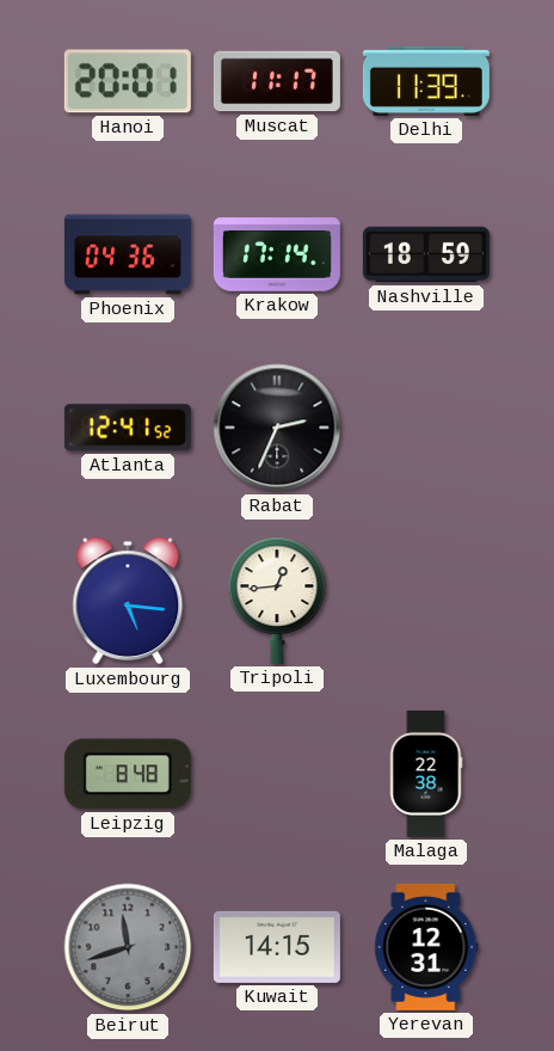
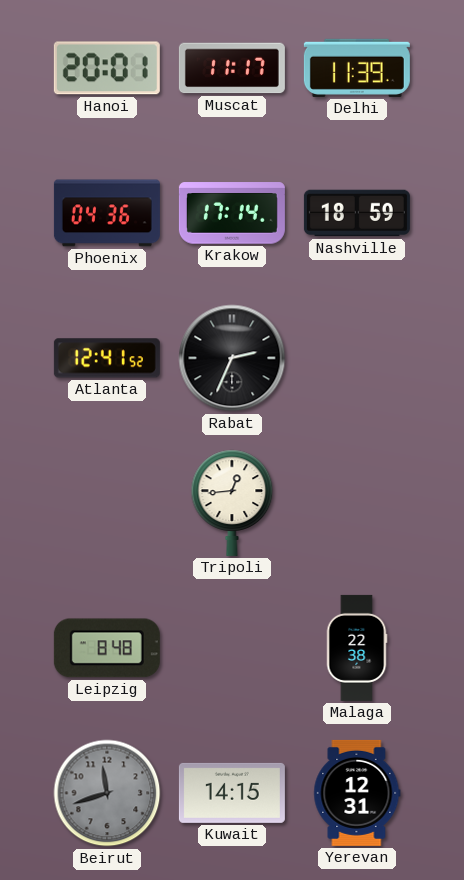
Luxembourg: 5:16 -> none (128, 601)
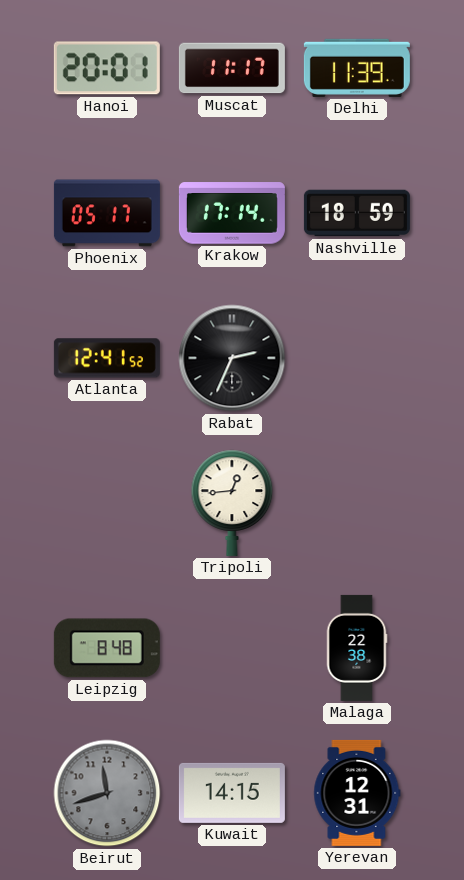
Phoenix: 04:36 -> 05:17 (107, 213)
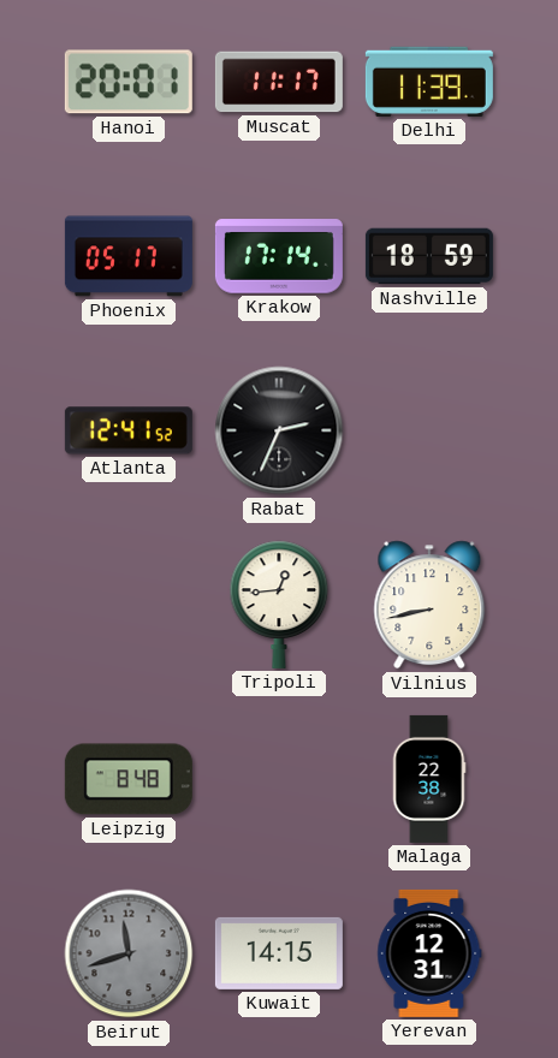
Vilnius: none -> 8:43 (429, 605)
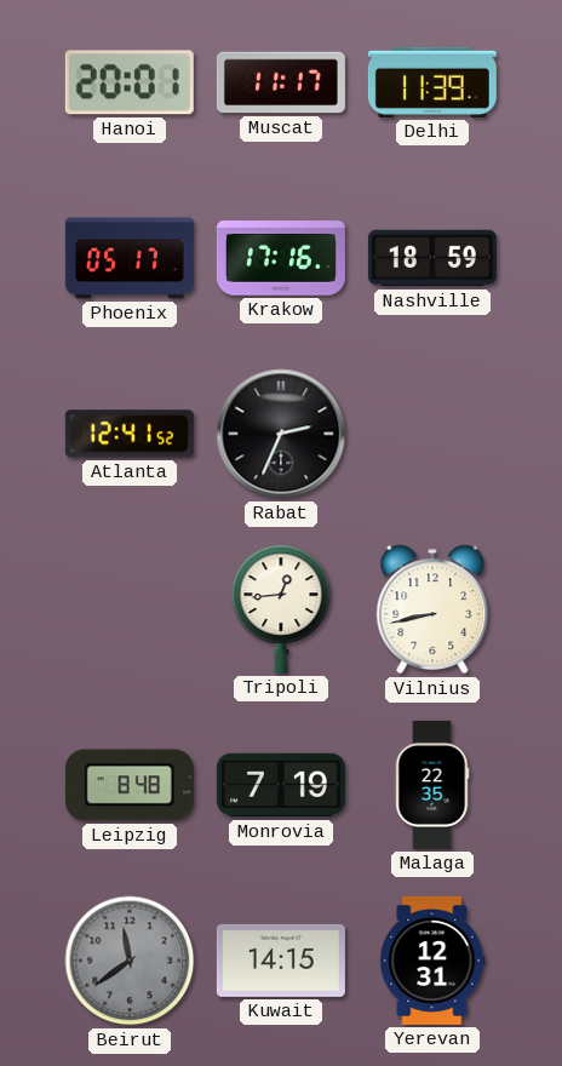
Krakow: 17:14 -> 17:16 (281, 258)
Monrovia: none -> 7:19 (281, 785)
Malaga: 22:38 -> 22:35 (432, 785)
Beirut: 11:42 -> 11:39 (130, 961)
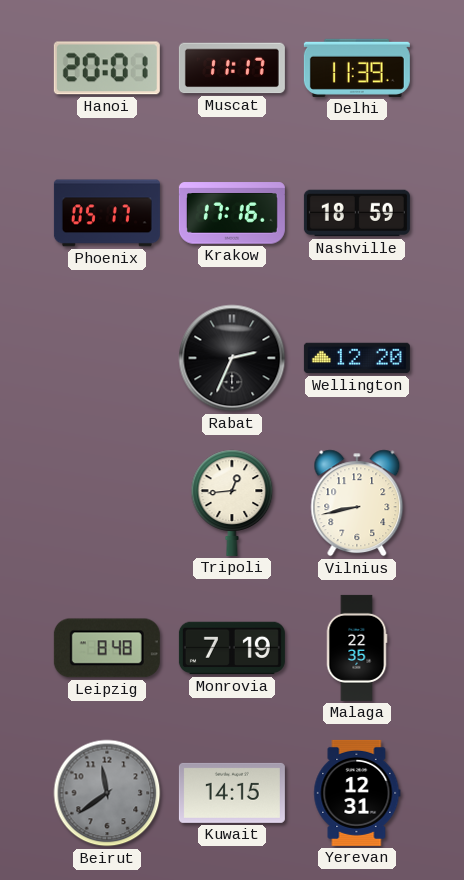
Atlanta: 12:41 -> none (130, 434)
Wellington: none -> 12:20 (357, 358)
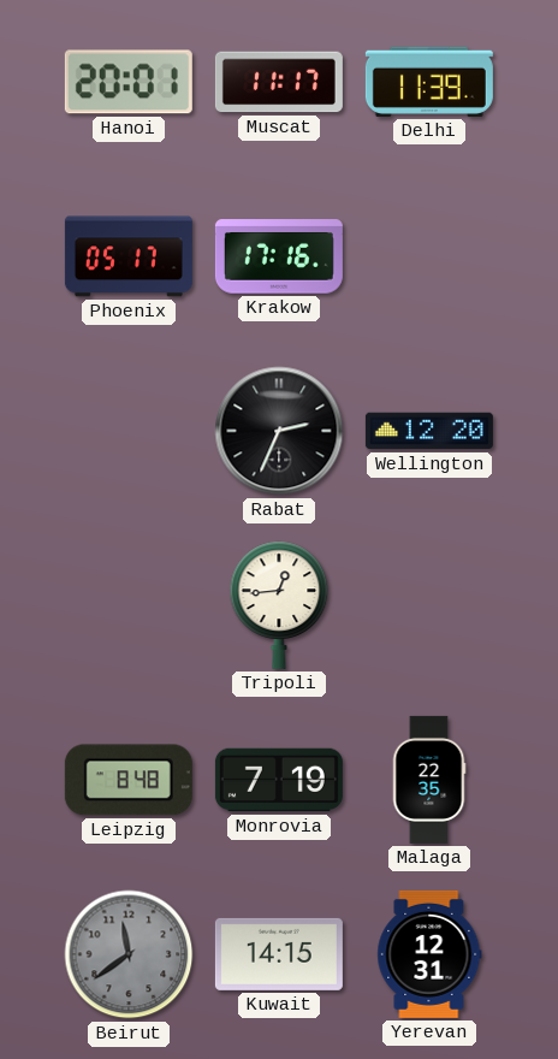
Nashville: 18:59 -> none (357, 213)
Vilnius: 8:43 -> none (357, 503)
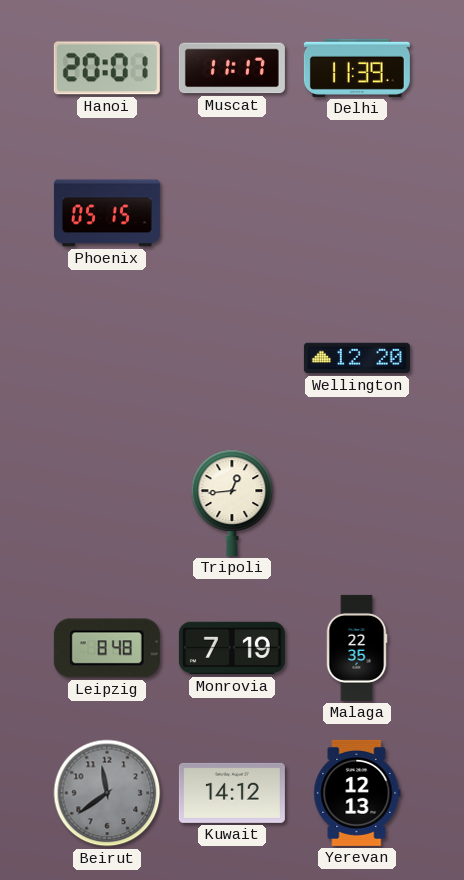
Phoenix: 05:17 -> 05:15 (107, 213)
Krakow: 17:16 -> none (279, 256)
Rabat: 2:34 -> none (279, 431)
Kuwait: 14:15 -> 14:12 (232, 793)
Yerevan: 12:31 -> 12:13 (357, 793)
